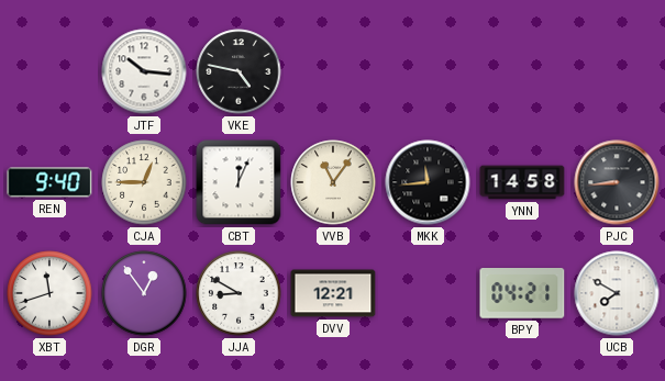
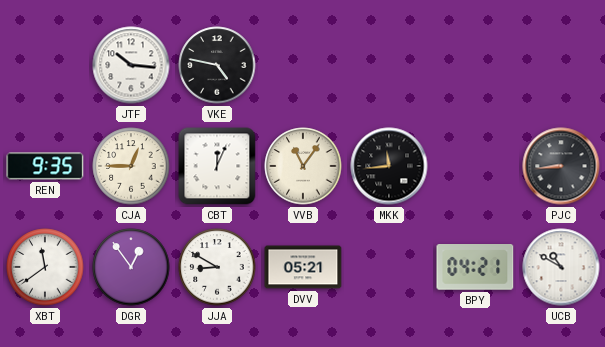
REN: 9:40 -> 9:35 (45, 166)
YNN: 14:58 -> none (522, 182)
XBT: 11:42 -> 11:39 (45, 267)
DVV: 12:21 -> 05:21 (303, 267)
UCB: 7:50 -> 10:50 (561, 267)
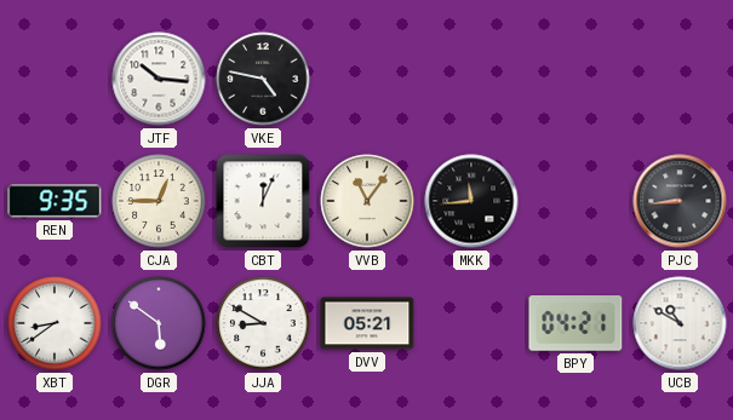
XBT: 11:39 -> 8:39 (55, 323)
DGR: 12:54 -> 5:51 (159, 323)
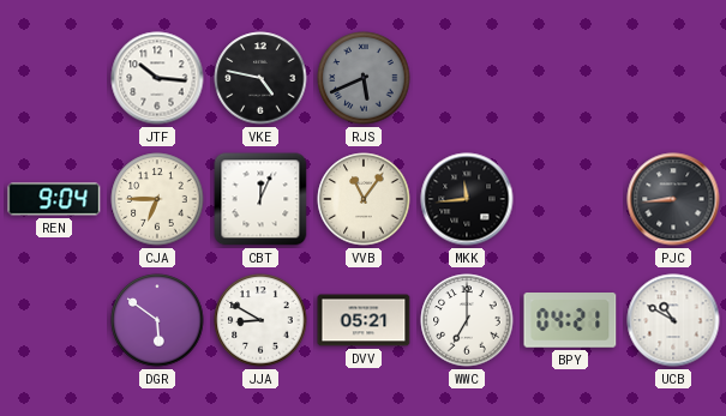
RJS: none -> 5:41 (364, 78)
REN: 9:35 -> 9:04 (54, 199)
CJA: 12:45 -> 6:45 (157, 199)
XBT: 8:39 -> none (55, 323)
WWC: none -> 7:00 (467, 320)
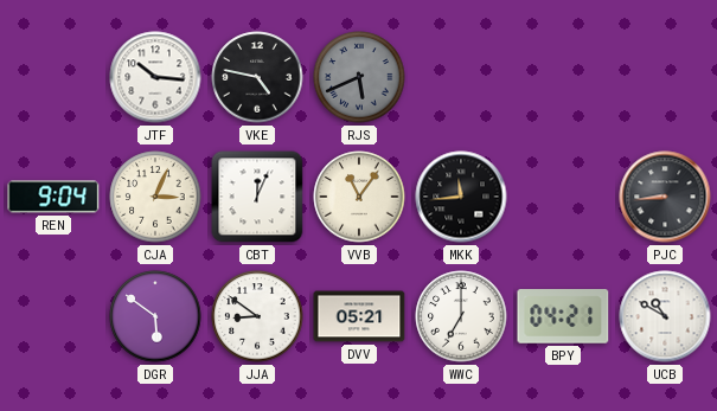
CJA: 6:45 -> 3:04 (155, 197)
JJA: 8:50 -> 8:51 (257, 316)
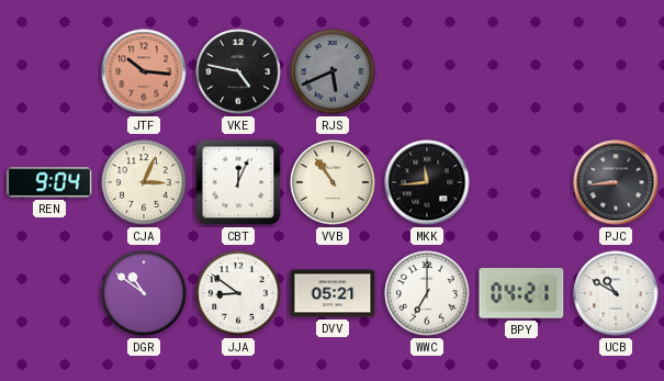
JTF dial: white -> salmon (144, 71)
VVB: 11:06 -> 10:54 (333, 182)
DGR: 5:51 -> 10:51 (144, 293)
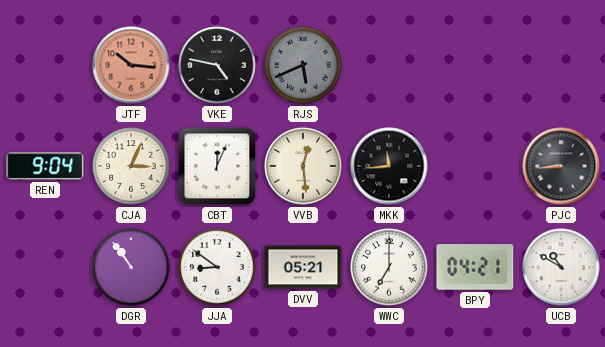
VVB: 10:54 -> 12:29 (303, 166)
DGR: 10:51 -> 10:54 (131, 267)
